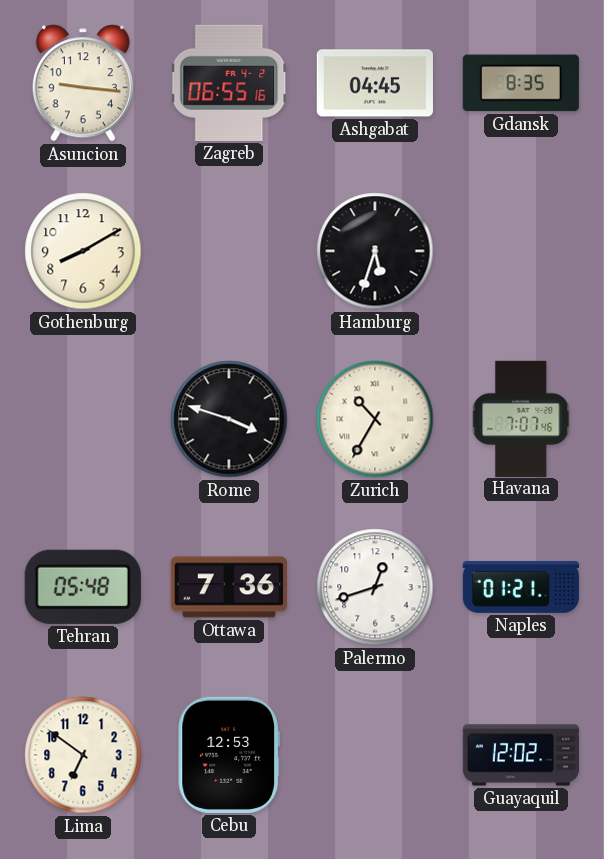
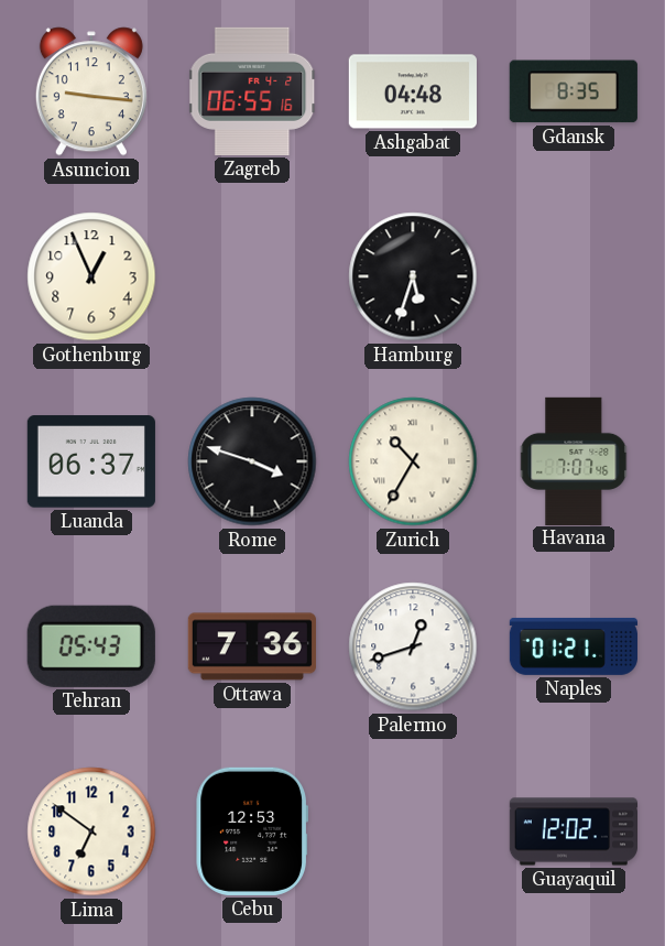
Ashgabat: 04:45 -> 04:48 (413, 91)
Gothenburg: 8:10 -> 12:56 (91, 276)
Luanda: none -> 06:37 (91, 461)
Tehran: 05:48 -> 05:43 (91, 646)
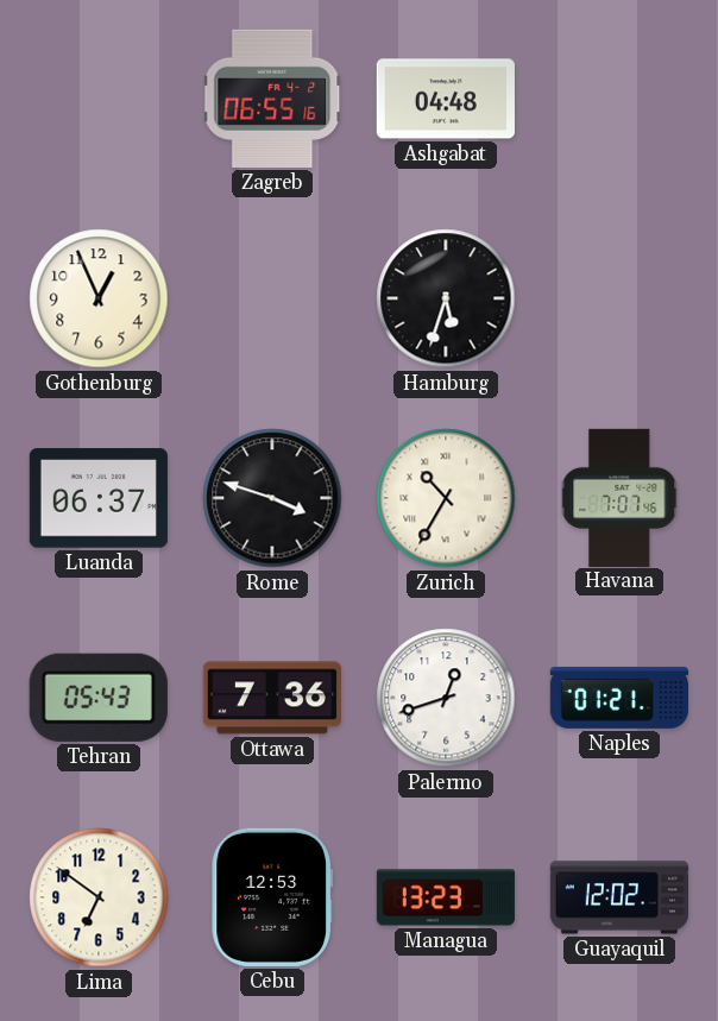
Asuncion: 9:16 -> none (91, 91)
Gdansk: 8:35 -> none (574, 91)
Managua: none -> 13:23 (446, 897)
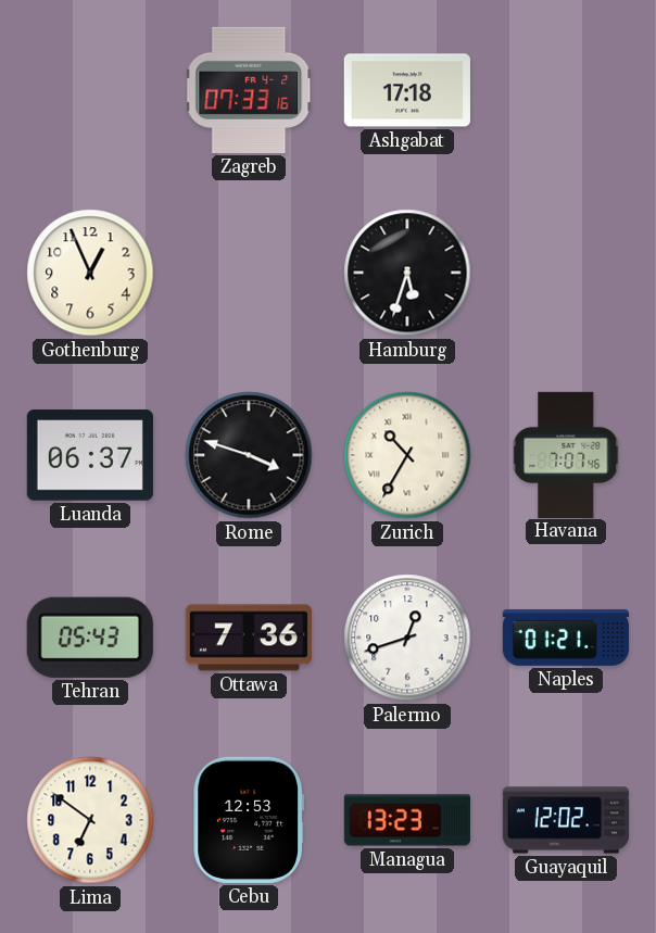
Zagreb: 06:55 -> 07:33 (250, 90)
Ashgabat: 04:48 -> 17:18 (407, 90)
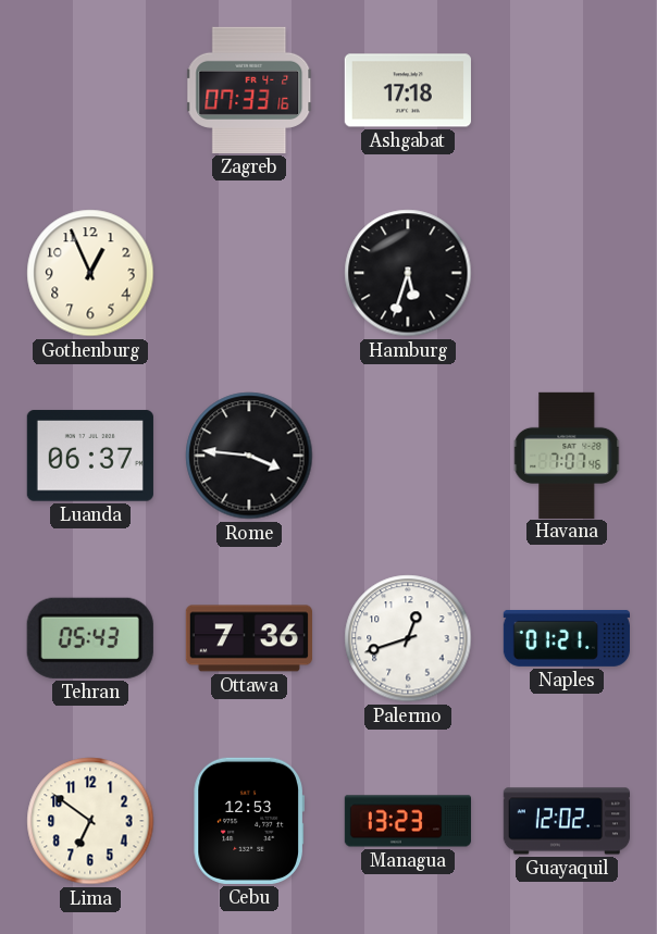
Rome: 3:48 -> 3:46 (249, 456)
Zurich: 10:35 -> none (407, 455)
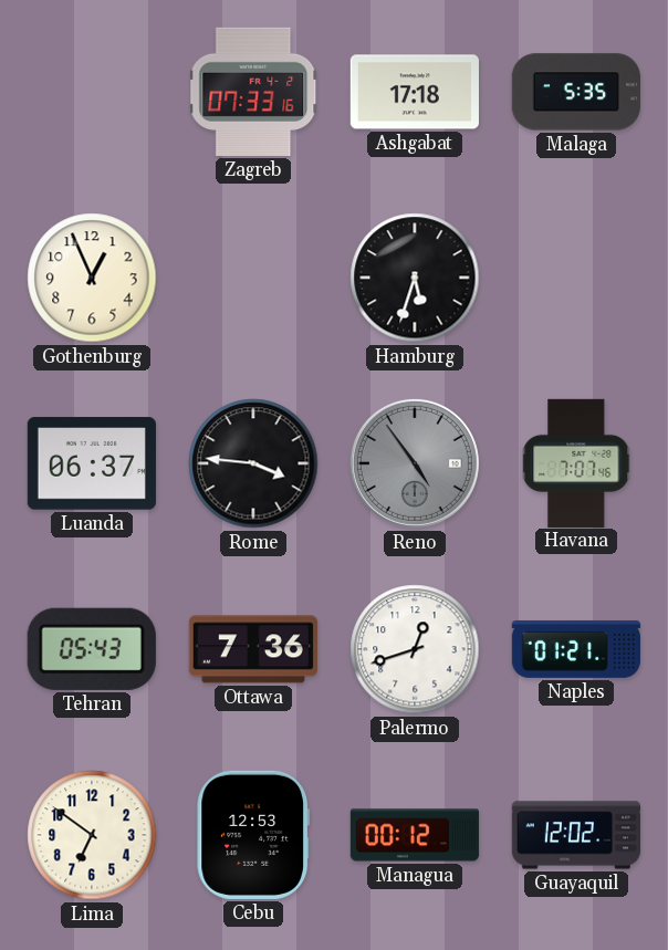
Malaga: none -> 5:35 (576, 92)
Reno: none -> 4:54 (415, 463)
Managua: 13:23 -> 00:12 (415, 835)
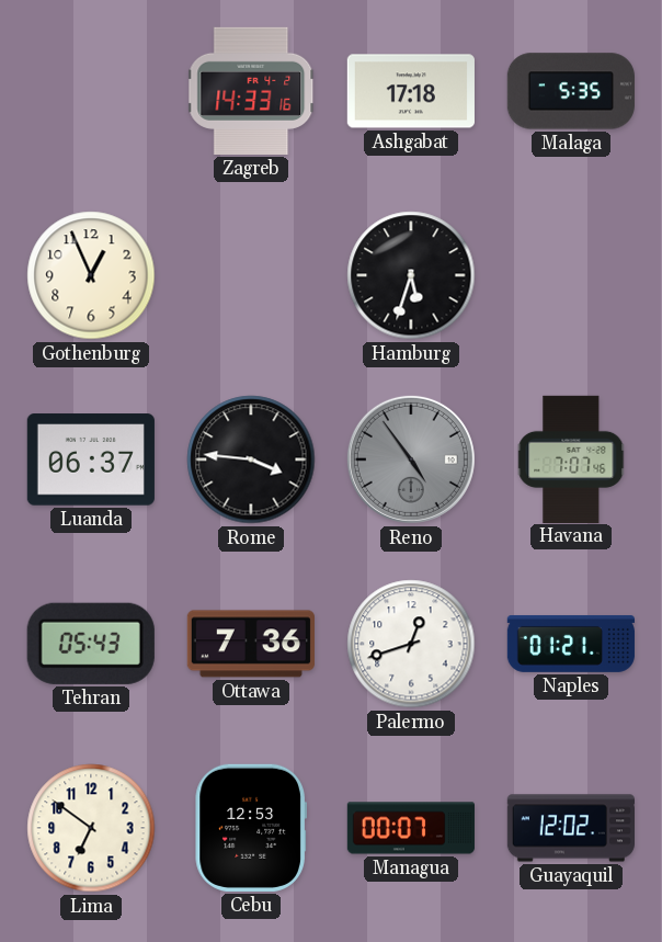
Zagreb: 07:33 -> 14:33 (252, 91)
Managua: 00:12 -> 00:07 (411, 828)
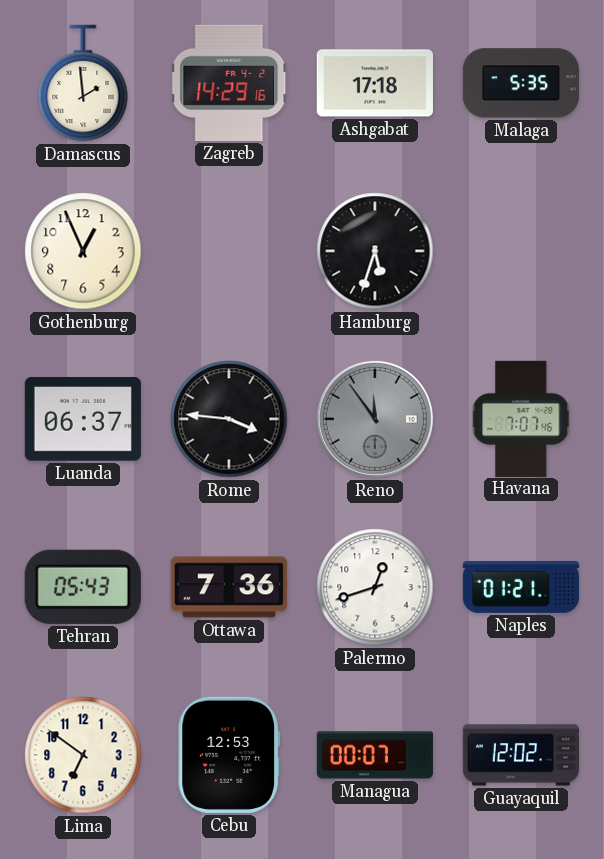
Damascus: none -> 1:59 (83, 83)
Zagreb: 14:33 -> 14:29 (230, 83)
Reno: 4:54 -> 11:54 (375, 419)
